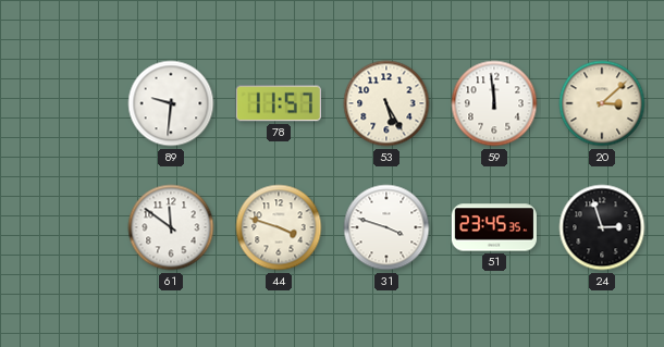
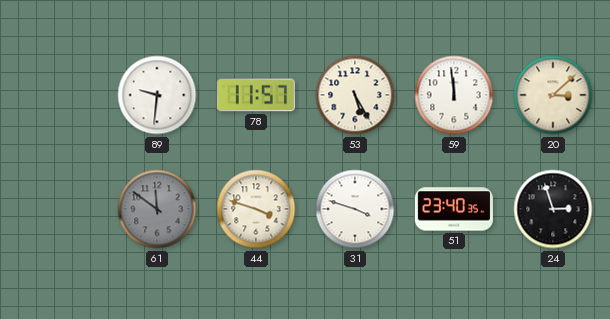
61 dial: white -> grey (157, 209)
51: 23:45 -> 23:40 (453, 209)
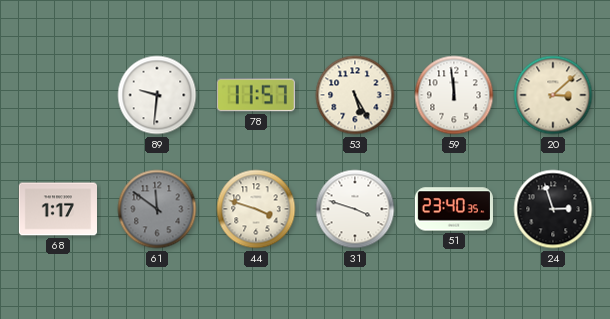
68: none -> 1:17 (57, 209)
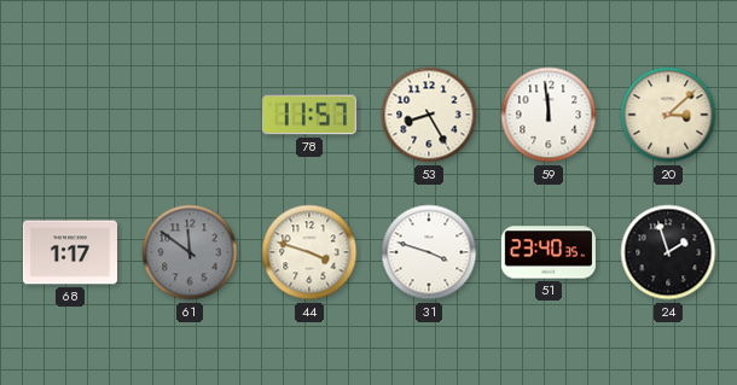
89: 9:31 -> none (157, 95)
53: 5:25 -> 8:25 (429, 115)
24: 2:57 -> 1:57 (668, 252)
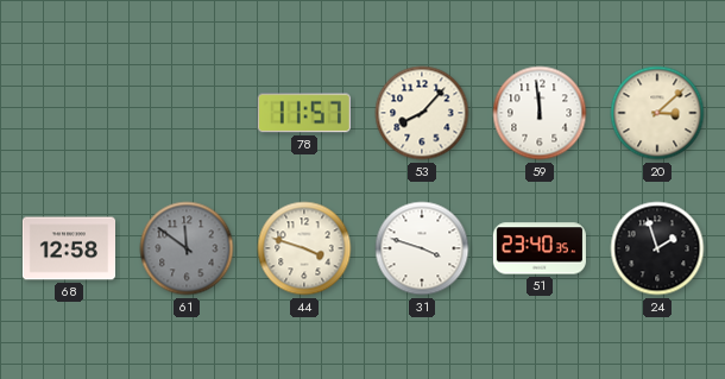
53: 8:25 -> 8:07 (422, 113)
68: 1:17 -> 12:58 (68, 248)
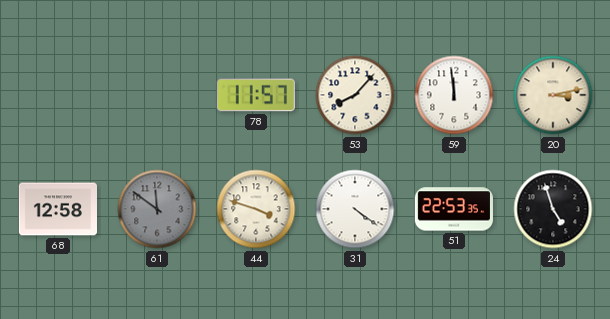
20: 3:08 -> 3:13 (553, 95)
31: 3:48 -> 4:21 (355, 209)
51: 23:40 -> 22:53 (453, 209)
24: 1:57 -> 4:57 (553, 209)
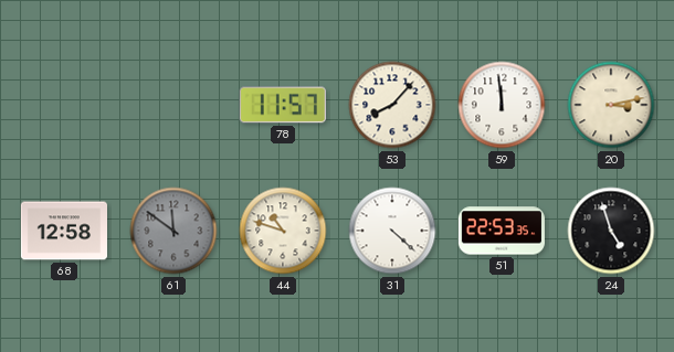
44: 3:48 -> 10:48 (283, 231)
31: 4:21 -> 4:22 (392, 231)
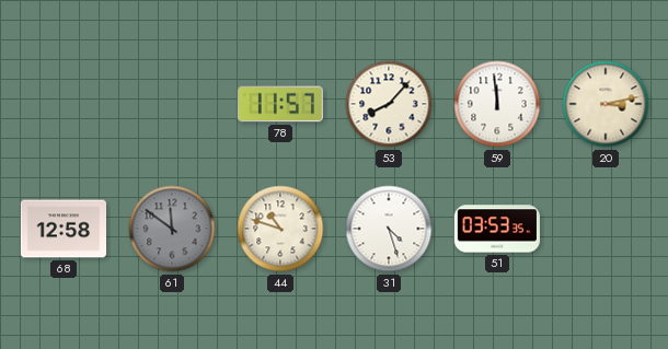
31: 4:22 -> 4:27 (389, 229)
51: 22:53 -> 03:53 (496, 229)
24: 4:57 -> none (611, 231)
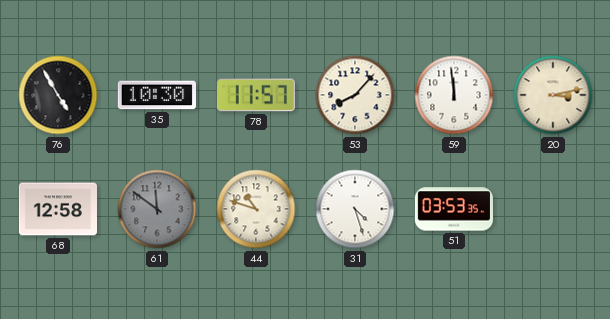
76: none -> 4:55 (58, 95)
35: none -> 10:30 (157, 95)
